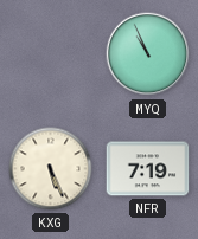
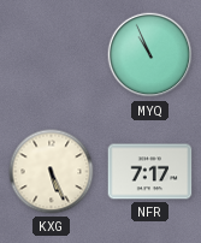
NFR: 7:19 -> 7:17 (150, 172)
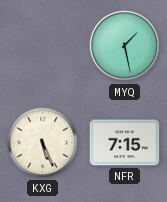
MYQ: 10:56 -> 1:28 (125, 46)
NFR: 7:17 -> 7:15 (125, 143)
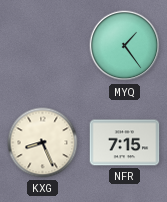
MYQ: 1:28 -> 1:24 (125, 46)
KXG: 5:26 -> 8:26 (43, 143)
